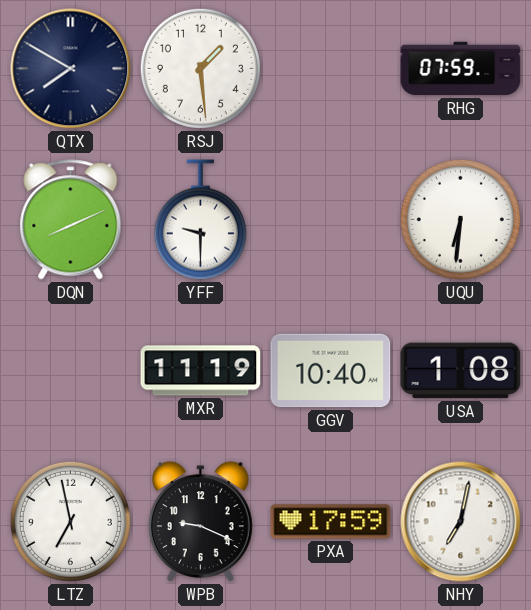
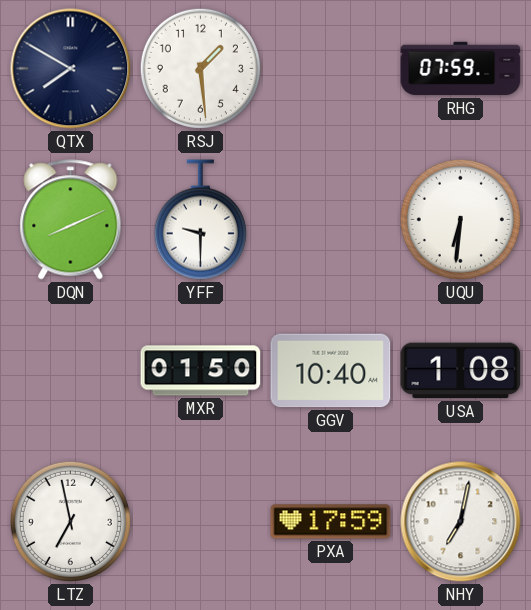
MXR: 11:19 -> 01:50 (201, 371)
WPB: 9:19 -> none (200, 522)
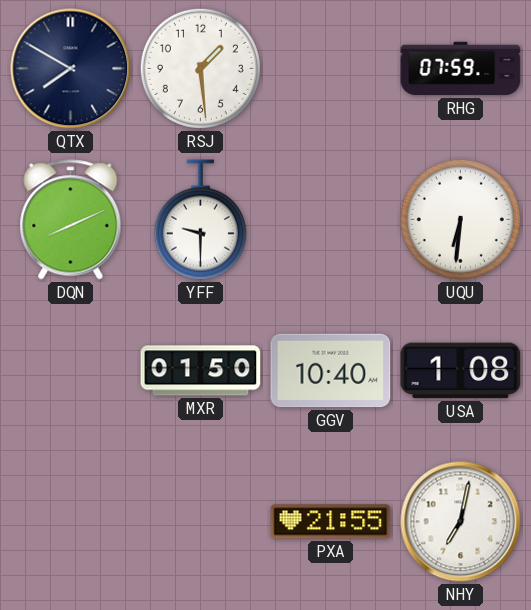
LTZ: 6:58 -> none (70, 521)
PXA: 17:59 -> 21:55 (331, 522)
